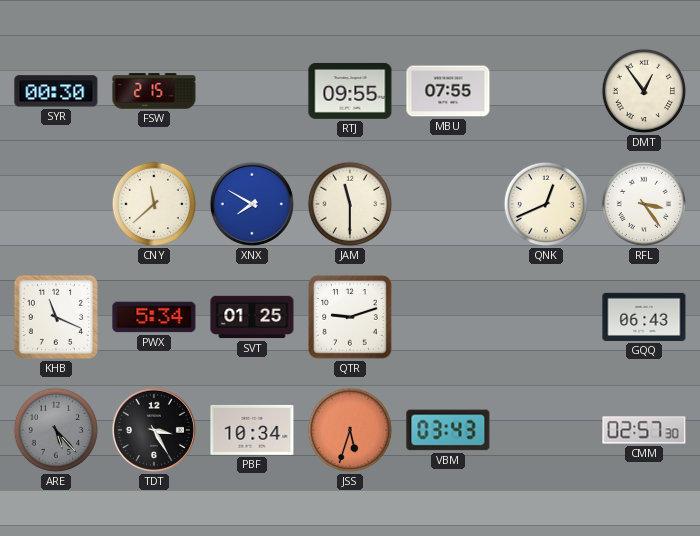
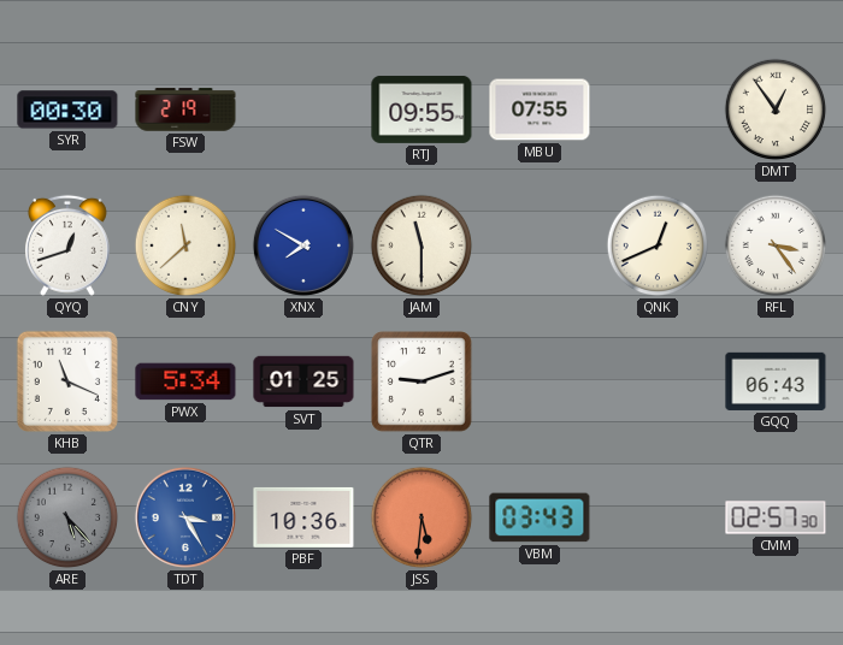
FSW: 2:15 -> 2:19 (185, 110)
QYQ: none -> 12:42 (67, 245)
TDT dial: black -> blue (185, 517)
PBF: 10:34 -> 10:36 (303, 517)
JSS: 5:33 -> 5:31 (421, 517)
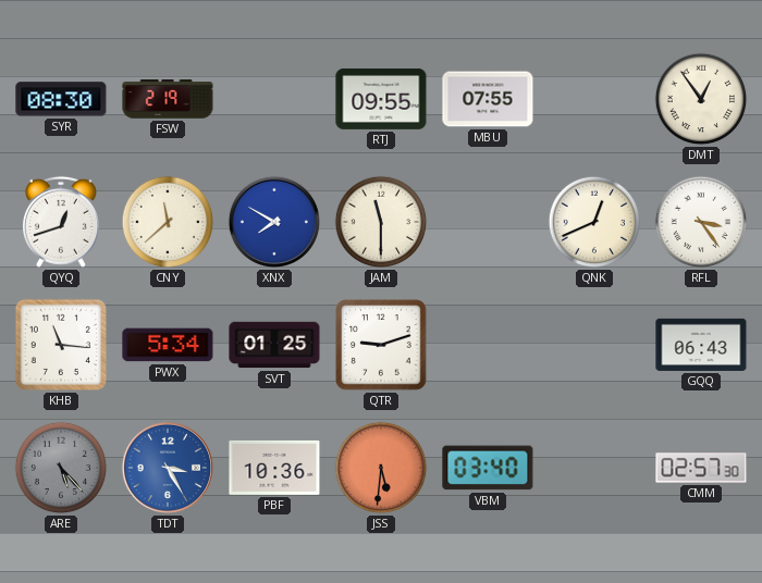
SYR: 00:30 -> 08:30 (61, 99)
KHB: 11:19 -> 11:16 (61, 345)
VBM: 03:43 -> 03:40 (488, 468)
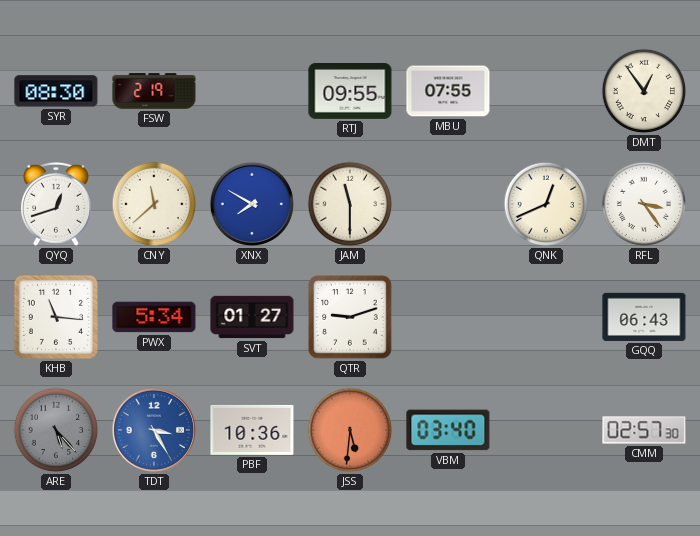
SVT: 01:25 -> 01:27 (252, 317)
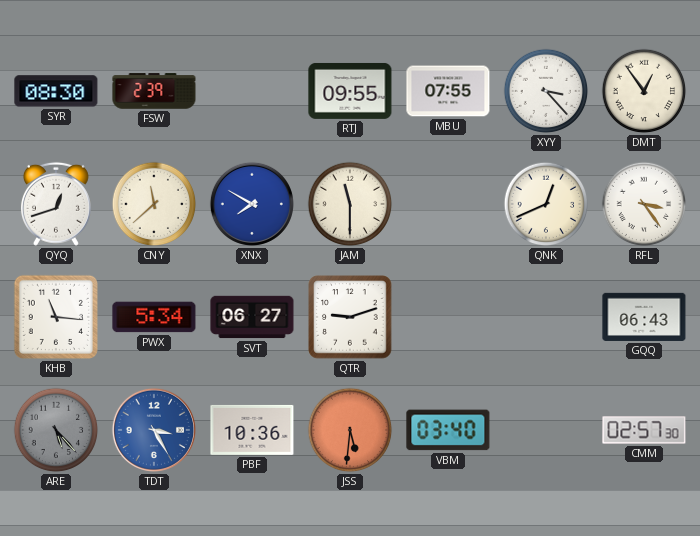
FSW: 2:19 -> 2:39 (154, 91)
XYY: none -> 3:23 (546, 91)
SVT: 01:27 -> 06:27 (252, 317)
